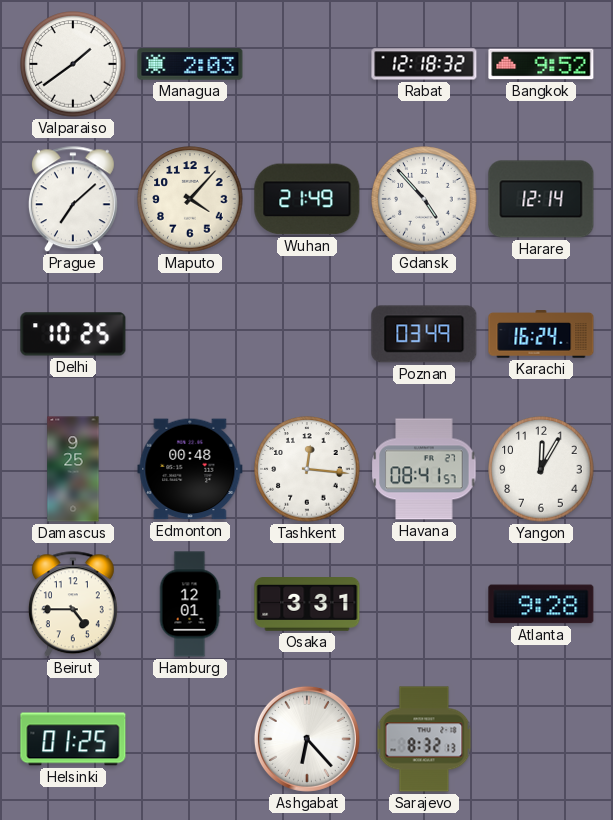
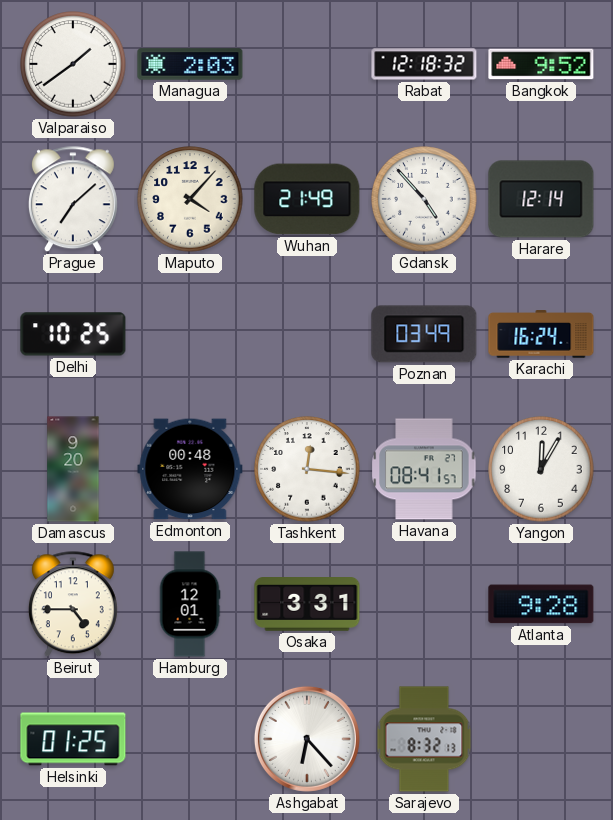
Damascus: 9:25 -> 9:20 (73, 469)
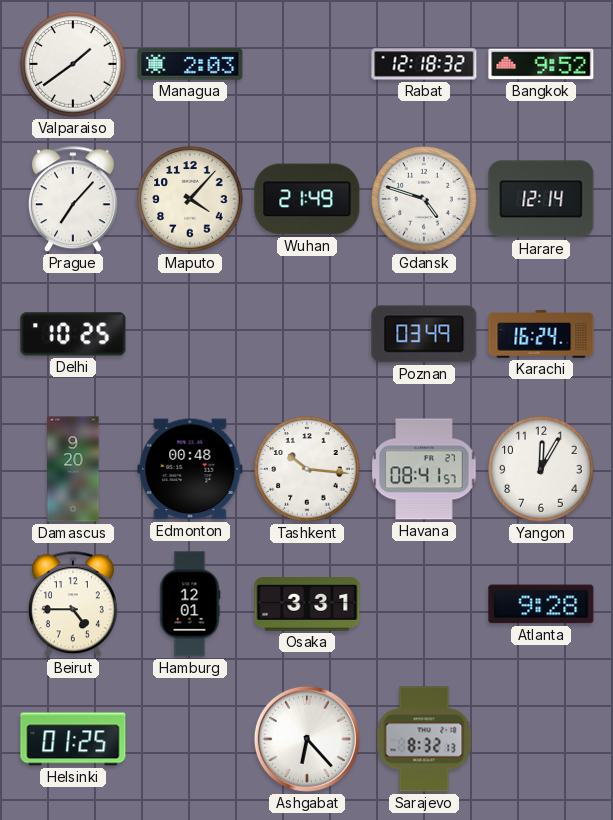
Prague: 7:08 -> 7:07 (73, 200)
Gdansk: 4:53 -> 4:48 (424, 199)
Tashkent: 12:16 -> 10:16 (307, 469)
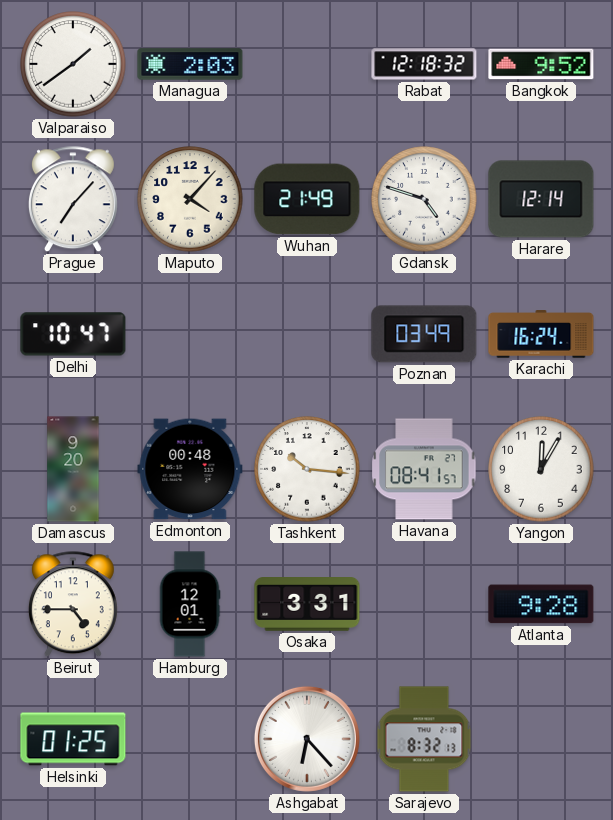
Delhi: 10:25 -> 10:47 (73, 334)
